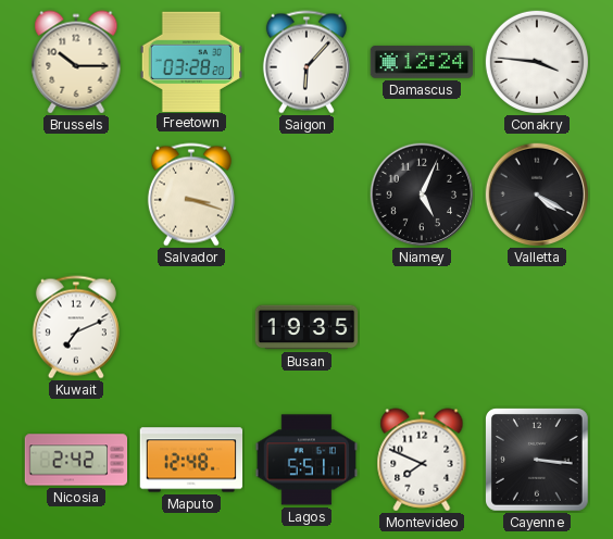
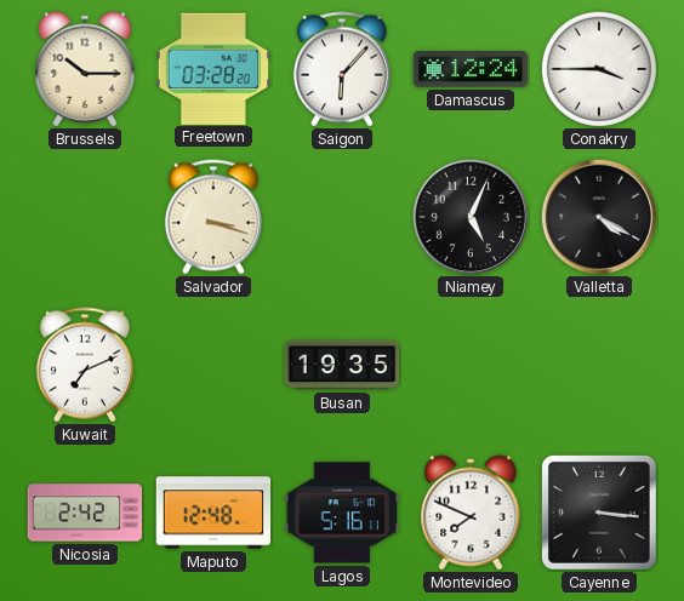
Conakry: 3:46 -> 3:45 (599, 69)
Lagos: 5:51 -> 5:16 (342, 513)
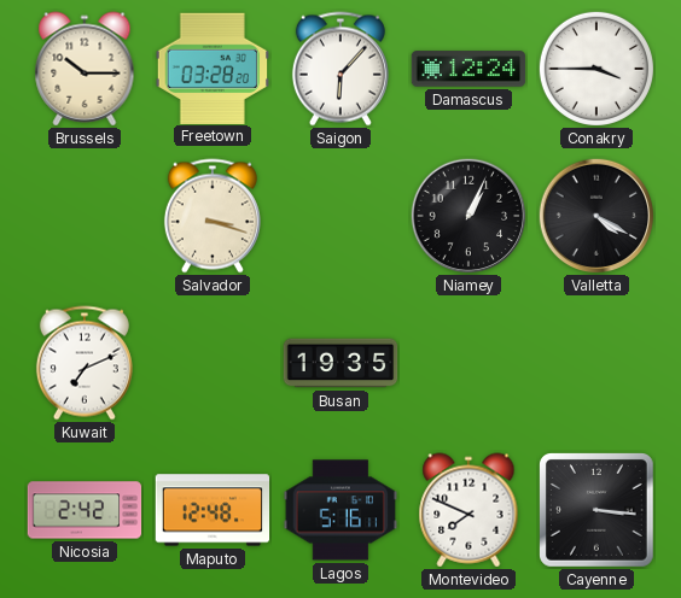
Niamey: 5:04 -> 1:04 (468, 216)
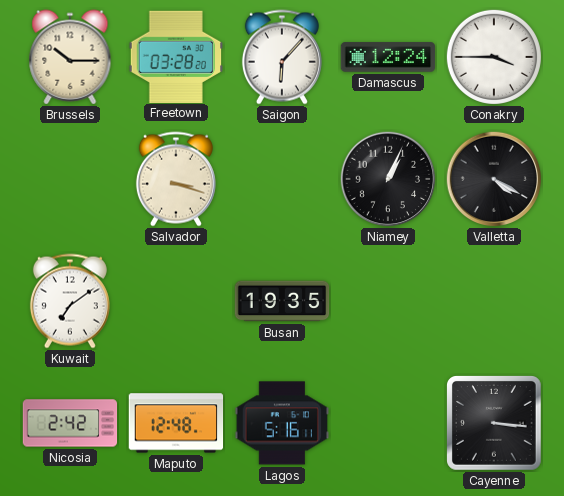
Kuwait: 7:11 -> 7:09 (70, 301)
Montevideo: 7:49 -> none (468, 510)
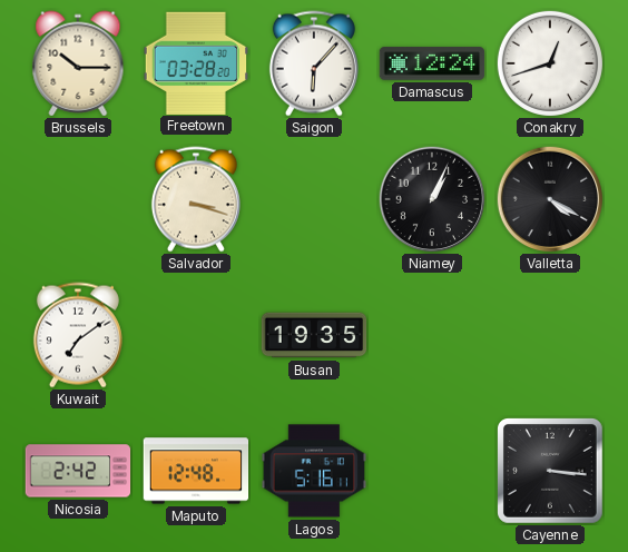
Conakry: 3:45 -> 12:42 (550, 63)
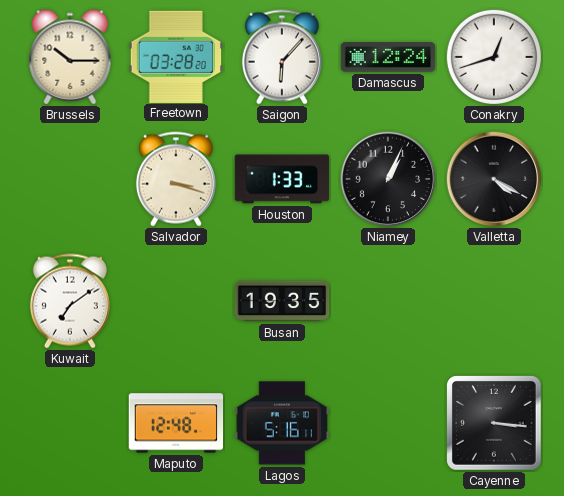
Houston: none -> 1:33 (282, 179)
Nicosia: 2:42 -> none (78, 471)
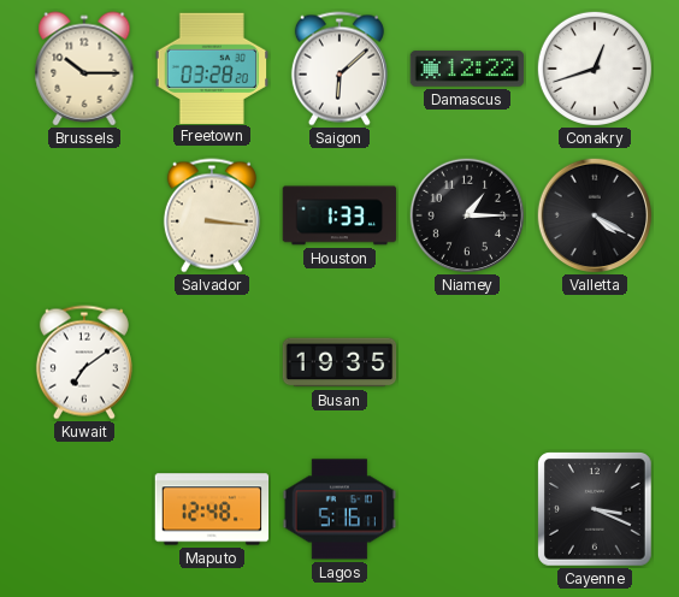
Saigon: 6:07 -> 6:08 (339, 69)
Damascus: 12:24 -> 12:22 (467, 69)
Salvador: 3:18 -> 3:16 (212, 215)
Niamey: 1:04 -> 1:15 (467, 215)
Cayenne: 3:16 -> 3:19 (596, 510)
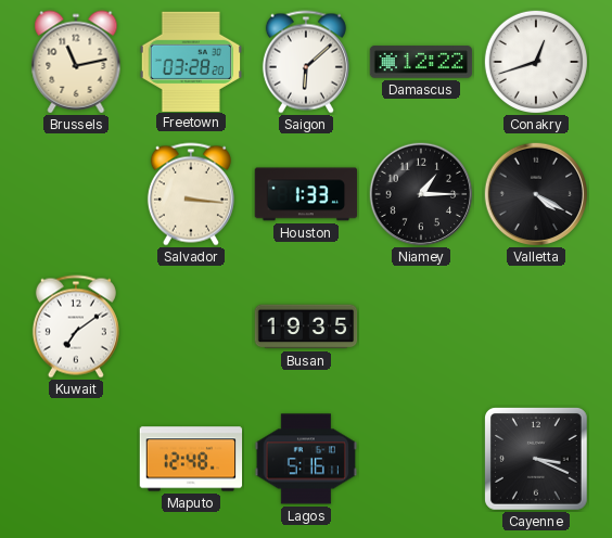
Brussels: 10:15 -> 11:13 (76, 62)
